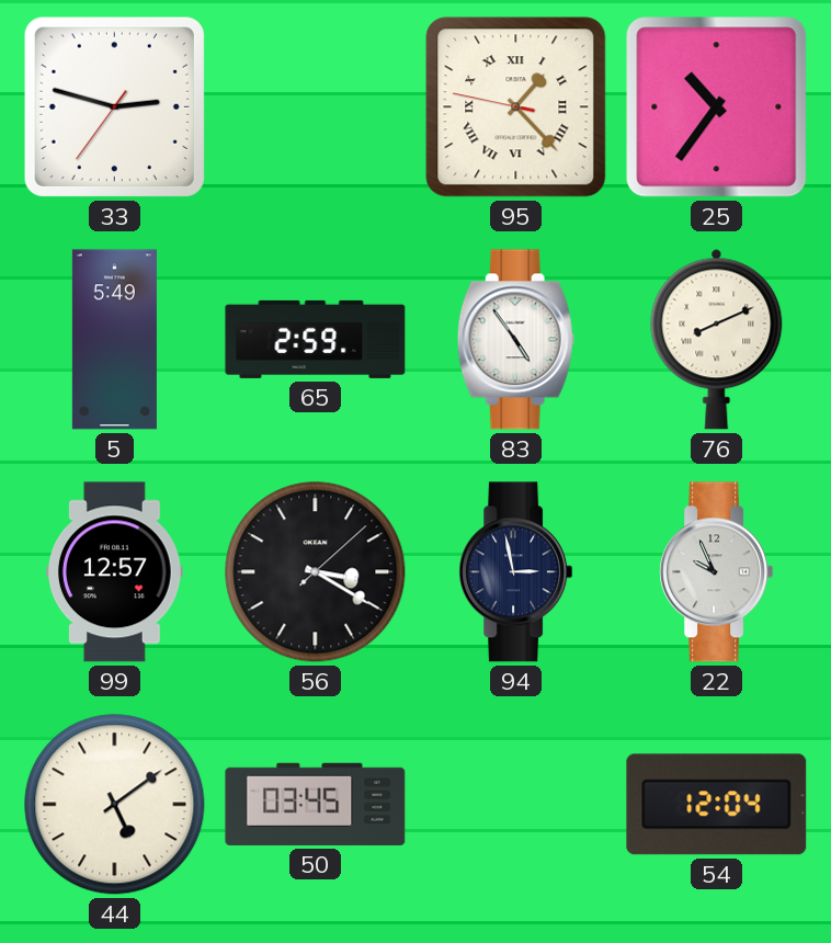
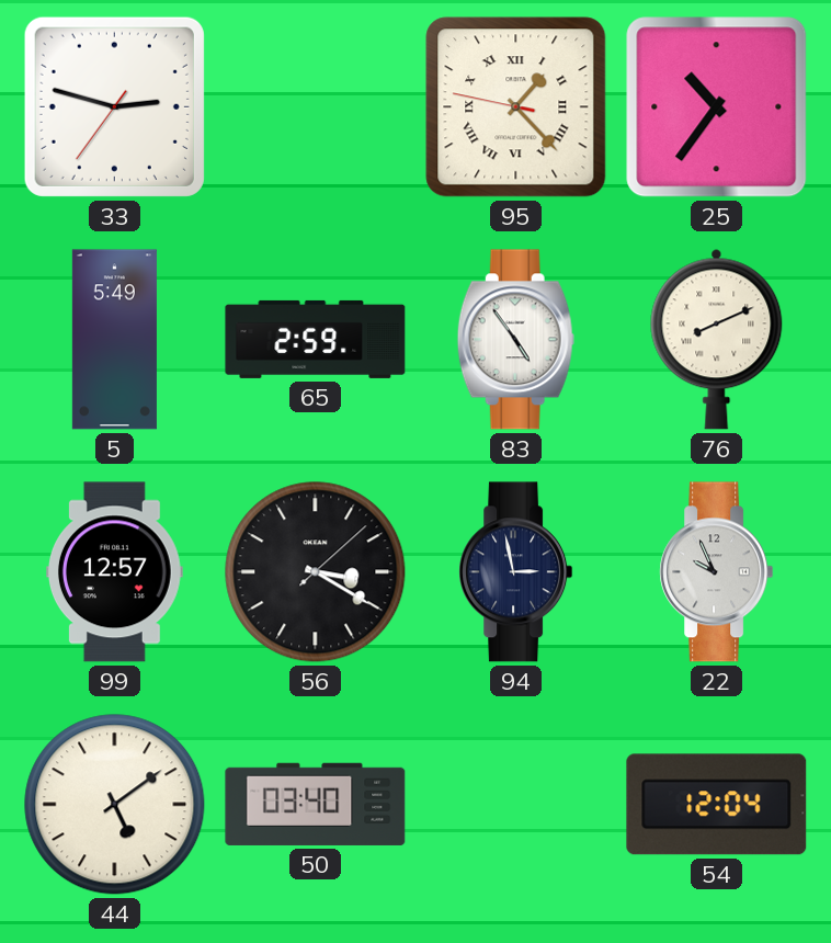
50: 03:45 -> 03:40 (316, 804)
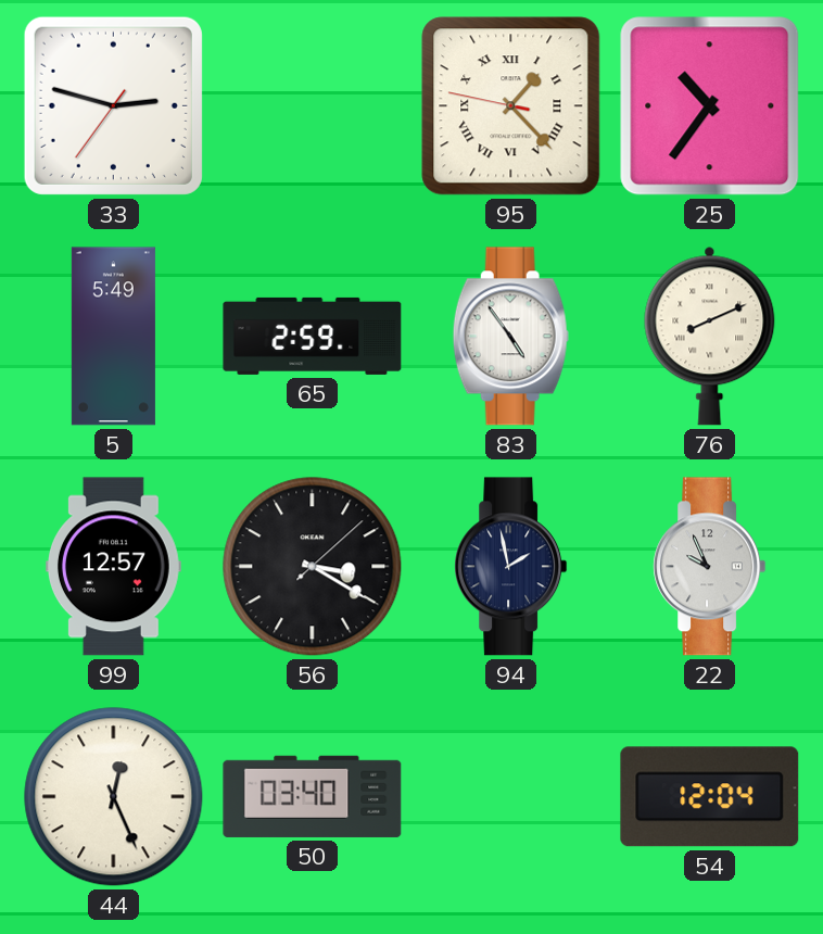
94: 2:58 -> 1:58 (511, 567)
44: 5:09 -> 12:26 (114, 797)
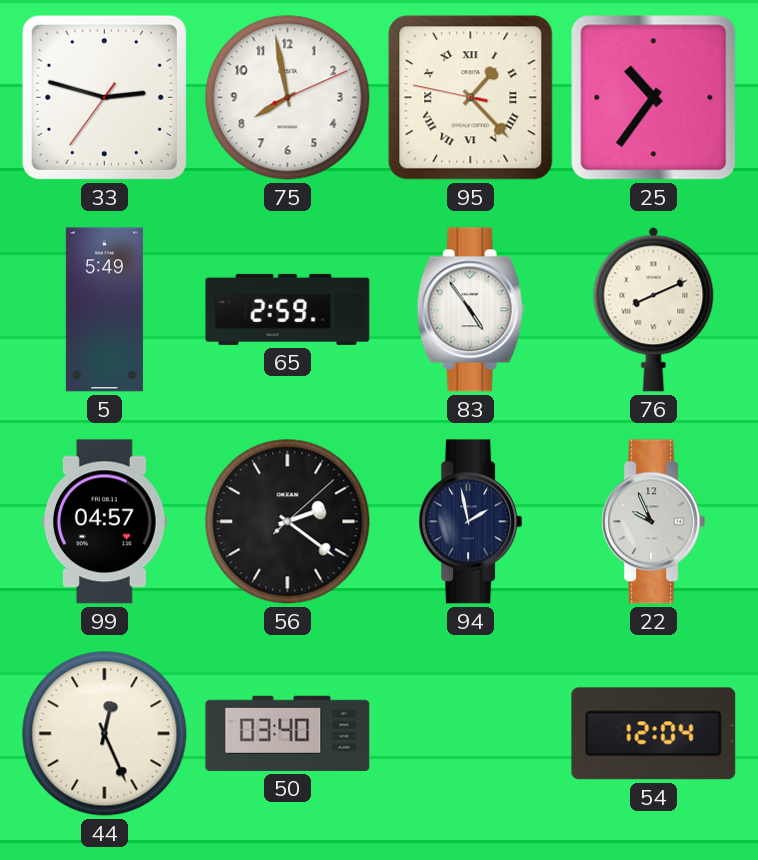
75: none -> 7:58 (288, 98)
99: 12:57 -> 04:57 (104, 522)
56: 3:20 -> 2:21 (288, 522)
